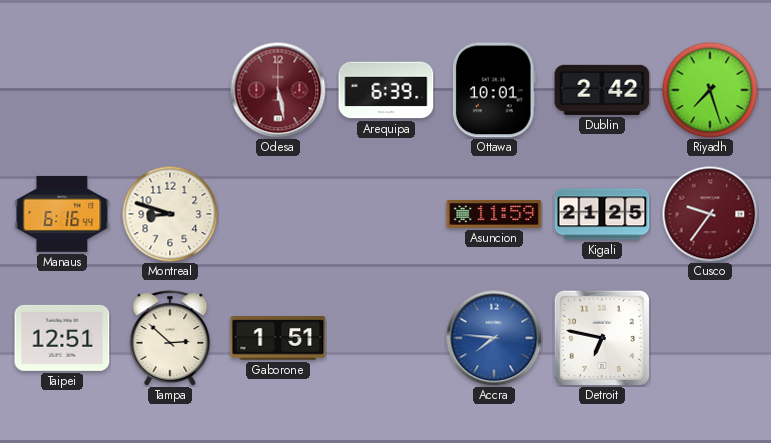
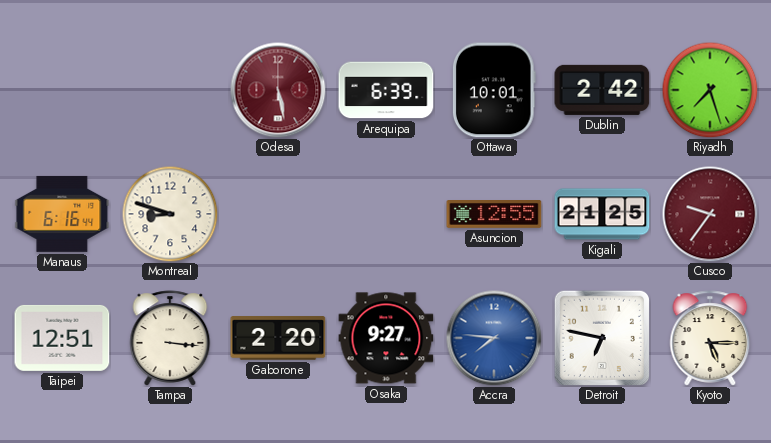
Asuncion: 11:59 -> 12:55 (494, 215)
Tampa: 2:52 -> 3:16 (170, 338)
Gaborone: 1:51 -> 2:20 (278, 338)
Osaka: none -> 9:27 (386, 338)
Kyoto: none -> 5:15 (710, 338)
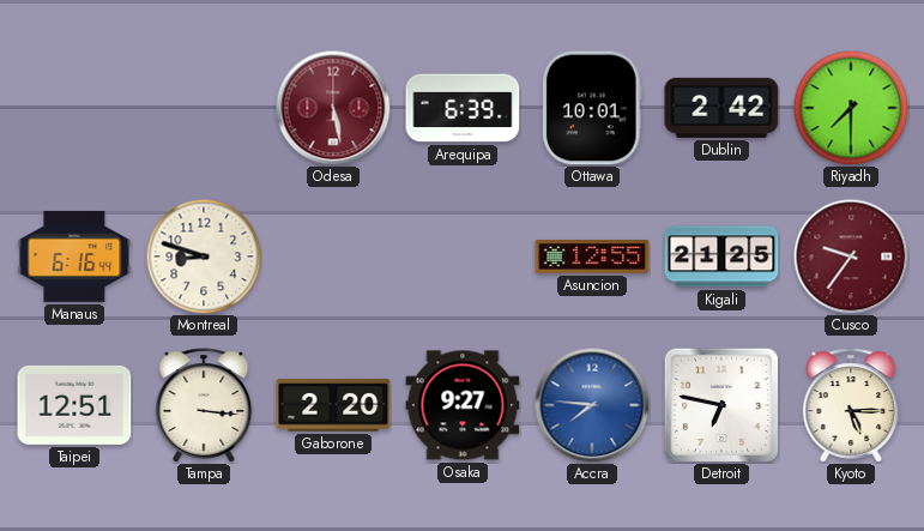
Riyadh: 7:27 -> 7:30 (851, 108)
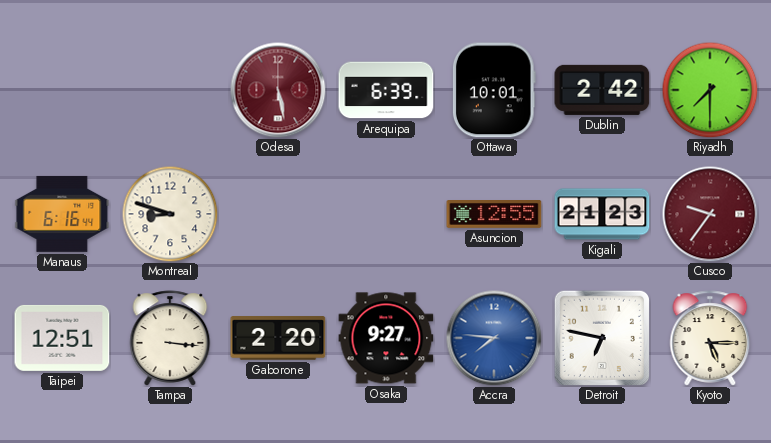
Kigali: 21:25 -> 21:23 (602, 214)
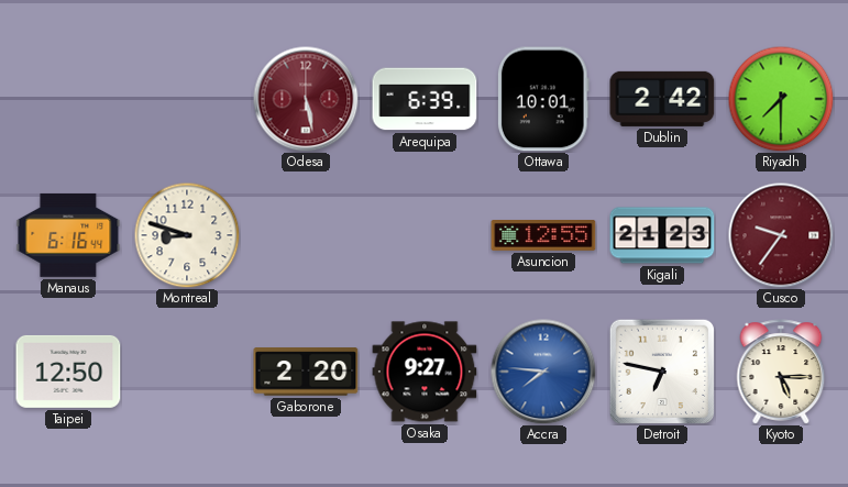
Taipei: 12:51 -> 12:50 (68, 372)
Tampa: 3:16 -> none (170, 338)
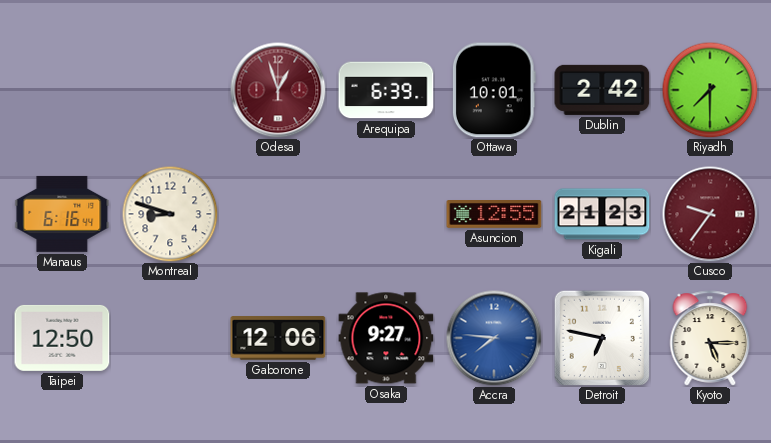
Odesa: 5:28 -> 12:57 (278, 90)
Gaborone: 2:20 -> 12:06 (278, 338)
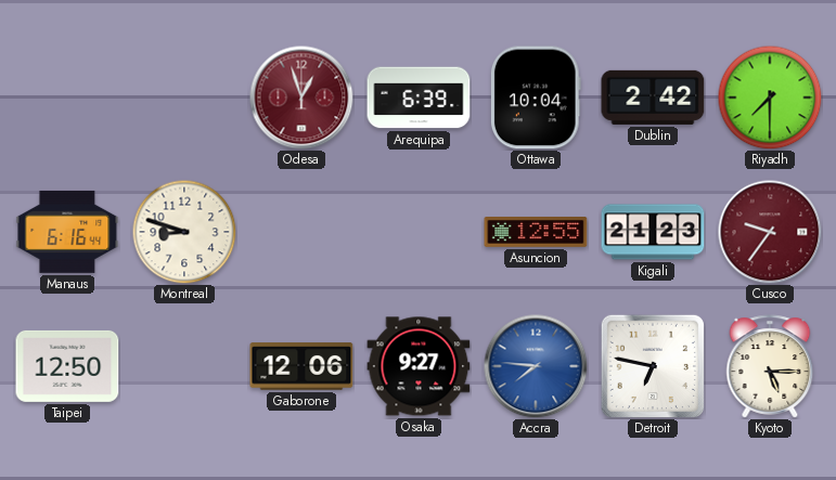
Ottawa: 10:01 -> 10:04 (536, 98)
